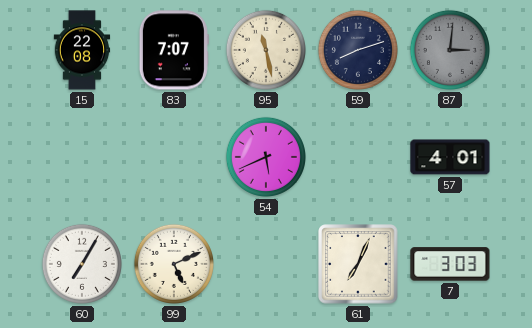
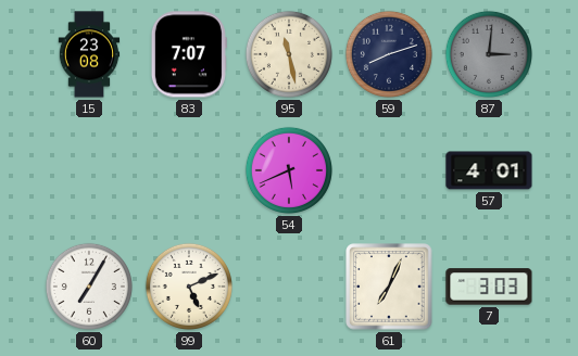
15: 22:08 -> 23:08 (89, 54)
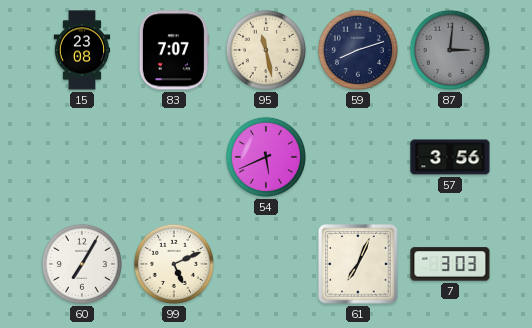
57: 4:01 -> 3:56 (450, 157)
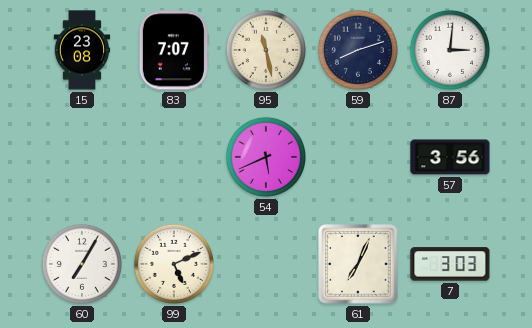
87 dial: grey -> white (450, 50)
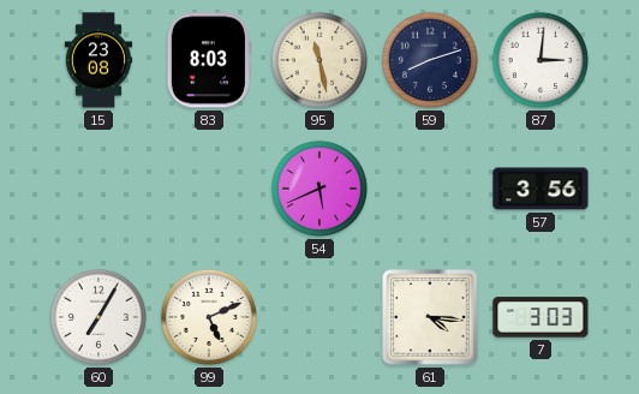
83: 7:07 -> 8:03 (209, 60)
61: 7:04 -> 4:16 (430, 317)
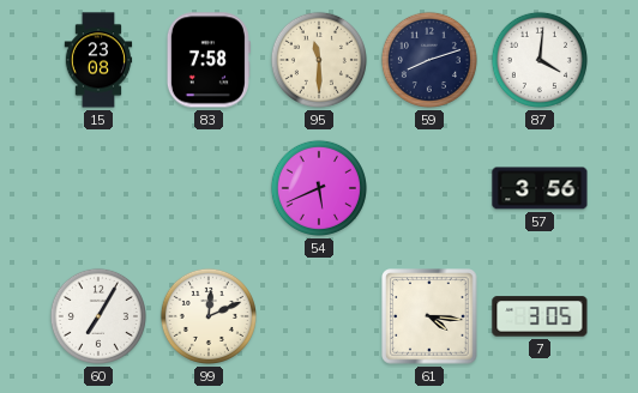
83: 8:03 -> 7:58 (209, 60)
95: 11:28 -> 11:30 (319, 60)
87: 3:01 -> 4:01 (540, 60)
99: 5:11 -> 12:11 (209, 316)
7: 3:03 -> 3:05 (540, 316)
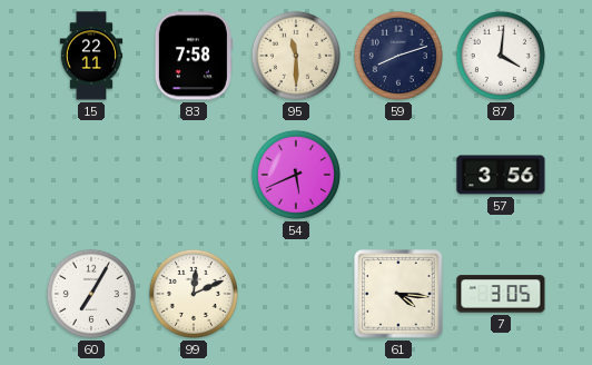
15: 23:08 -> 22:11 (91, 56)
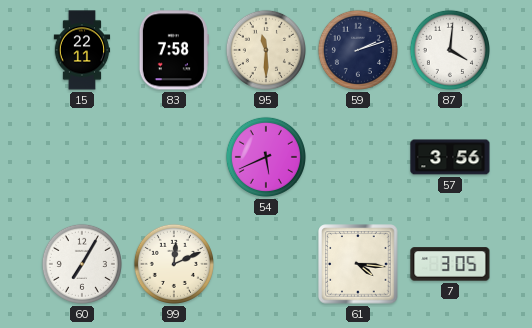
59: 8:12 -> 2:12 (358, 50)
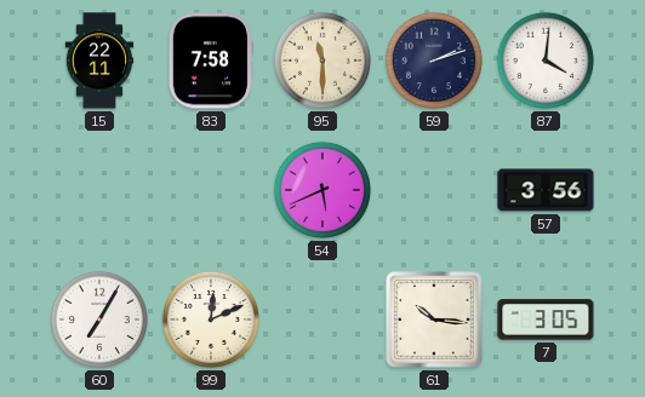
61: 4:16 -> 10:16 (434, 320)
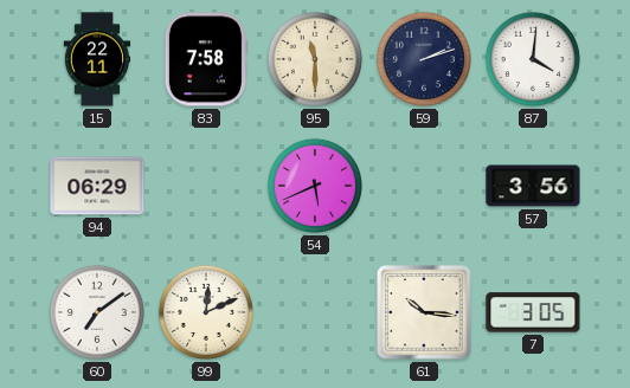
94: none -> 06:29 (97, 186)
60: 7:05 -> 7:09 (97, 312)
